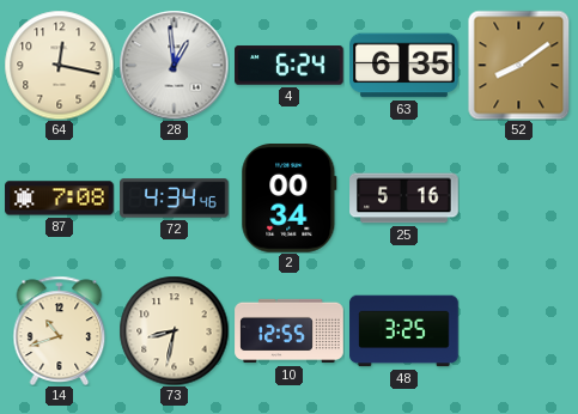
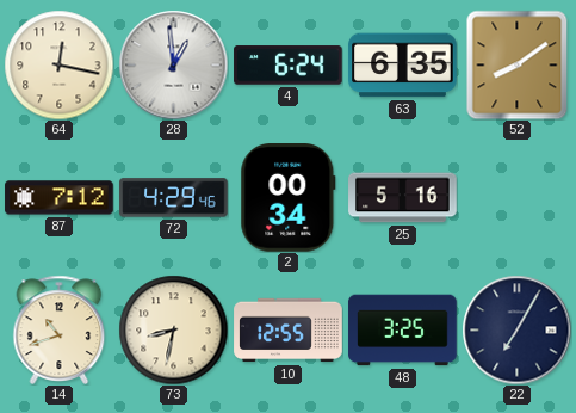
87: 7:08 -> 7:12 (60, 198)
72: 4:34 -> 4:29 (174, 198)
22: none -> 7:05 (516, 329)
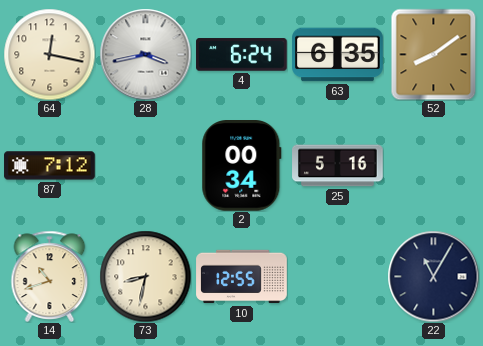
28: 12:59 -> 3:43 (145, 54)
72: 4:29 -> none (174, 198)
48: 3:25 -> none (403, 331)
22: 7:05 -> 11:05 (433, 276)
